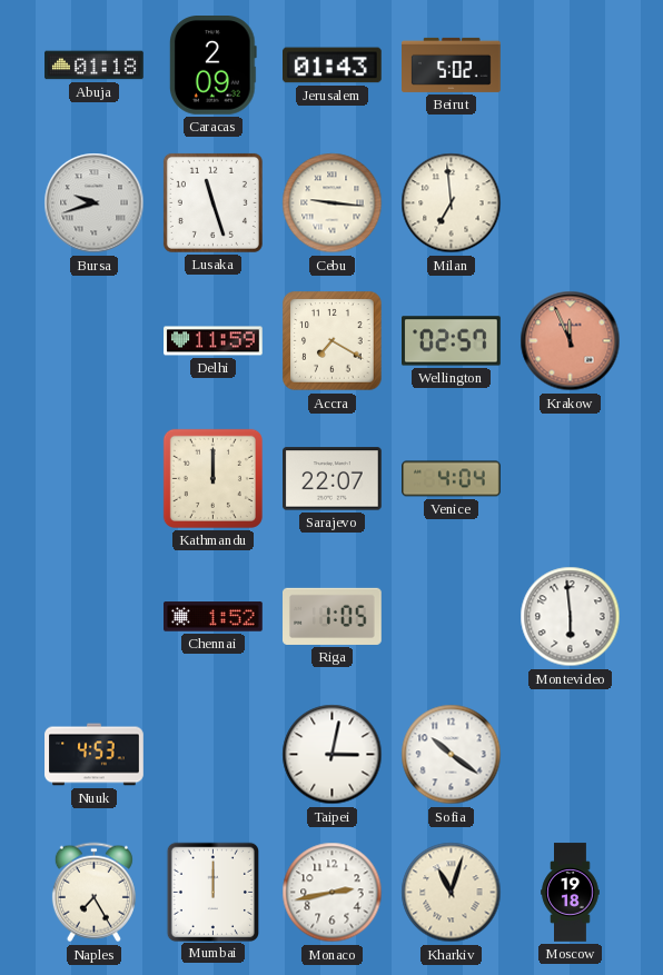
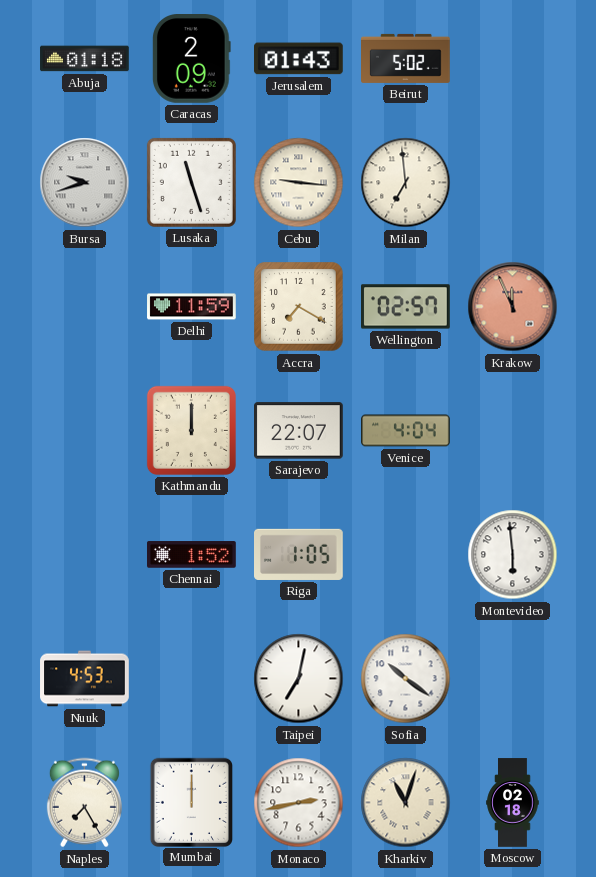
Taipei: 3:02 -> 7:02 (299, 679)
Moscow: 19:18 -> 02:18 (513, 803)
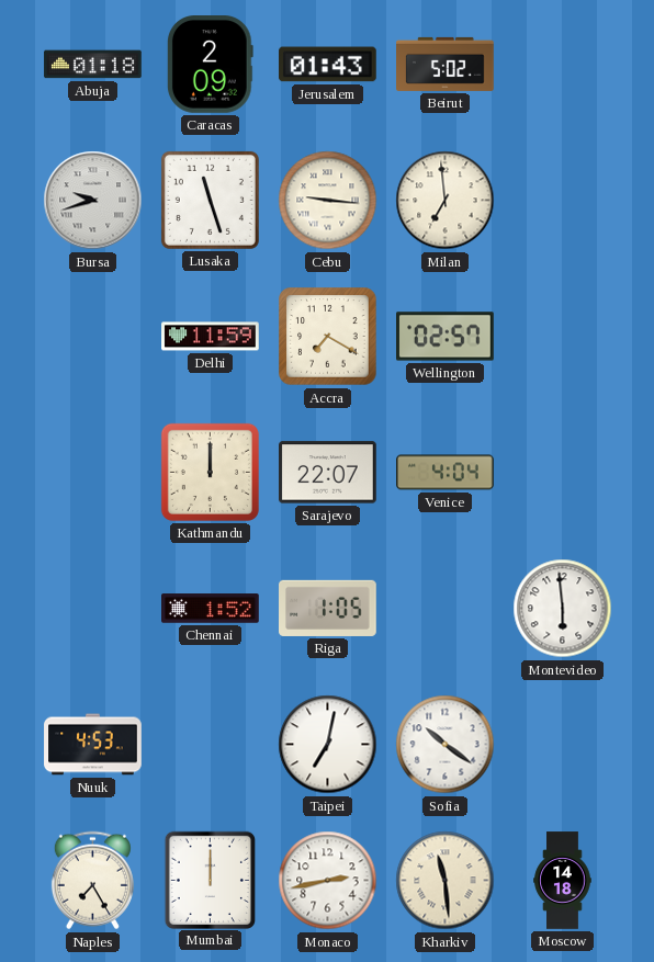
Krakow: 11:56 -> none (513, 307)
Kharkiv: 11:03 -> 11:29 (446, 881)
Moscow: 02:18 -> 14:18 (563, 881)
